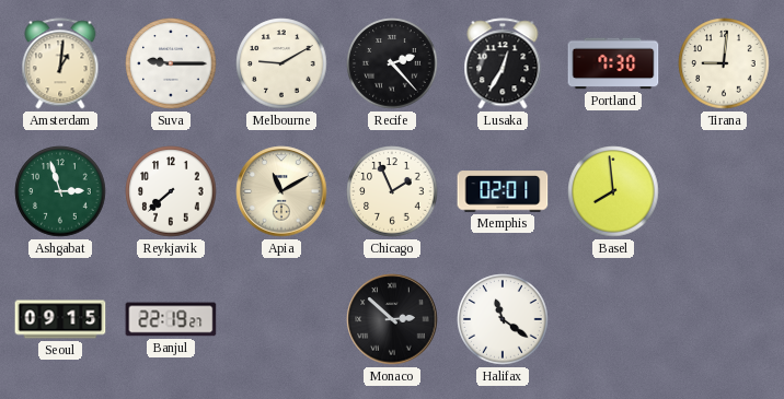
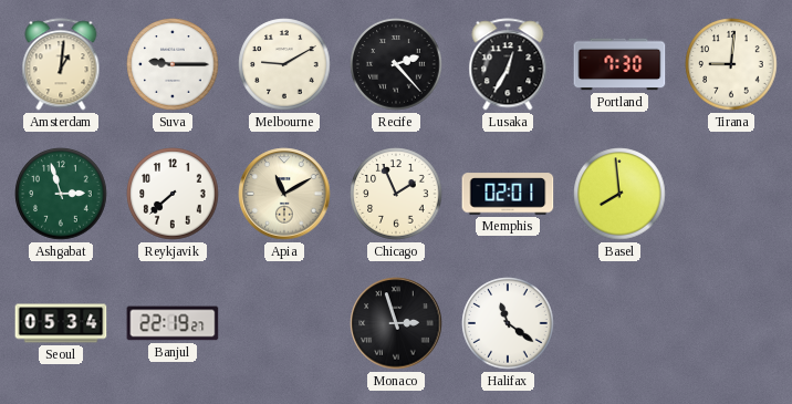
Seoul: 09:15 -> 05:34 (61, 323)
Monaco: 2:52 -> 2:57 (396, 323)
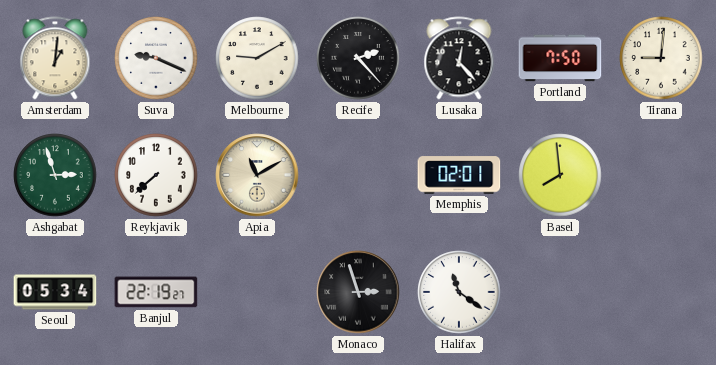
Suva: 9:15 -> 9:19 (156, 58)
Lusaka: 12:35 -> 12:23 (459, 58)
Portland: 7:30 -> 7:50 (560, 58)
Chicago: 1:56 -> none (396, 194)
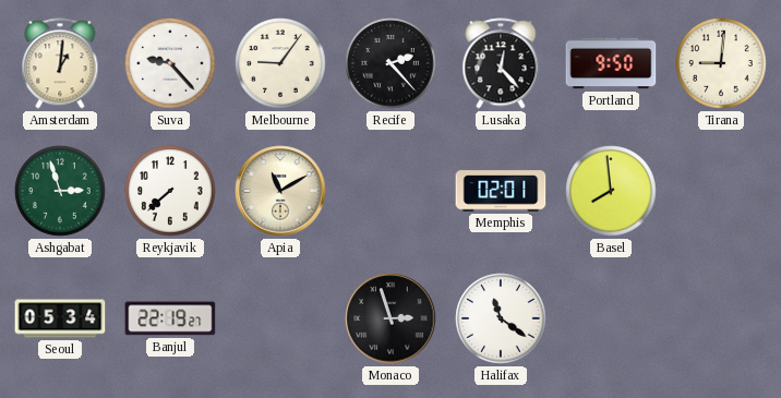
Suva: 9:19 -> 9:23 (170, 63)
Melbourne: 9:10 -> 9:06 (280, 63)
Portland: 7:50 -> 9:50 (611, 63)
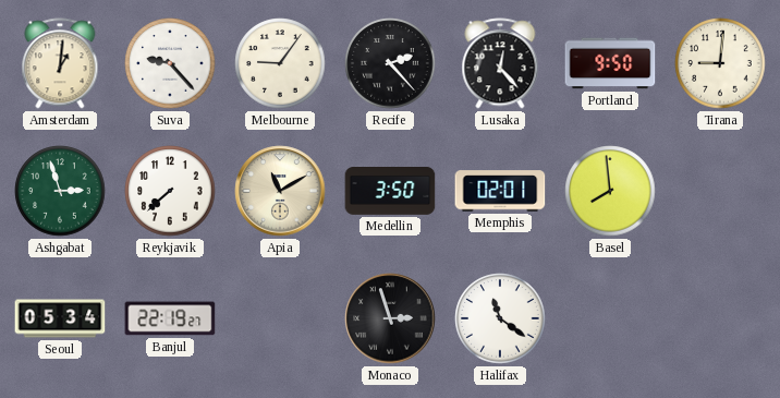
Medellin: none -> 3:50 (390, 192)
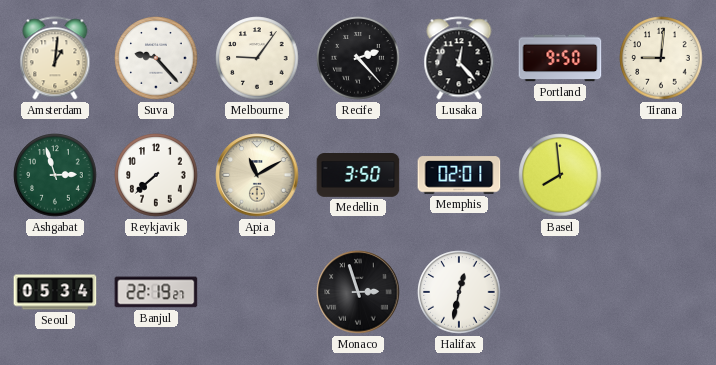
Halifax: 11:21 -> 12:32 (459, 292)
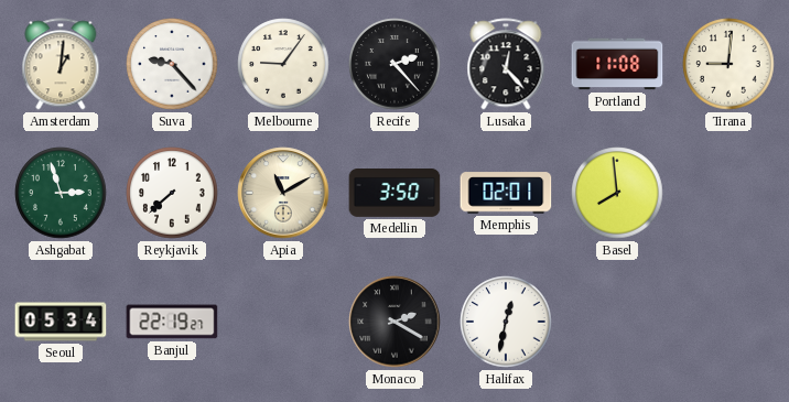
Portland: 9:50 -> 11:08 (617, 64)
Monaco: 2:57 -> 2:20 (394, 322)
